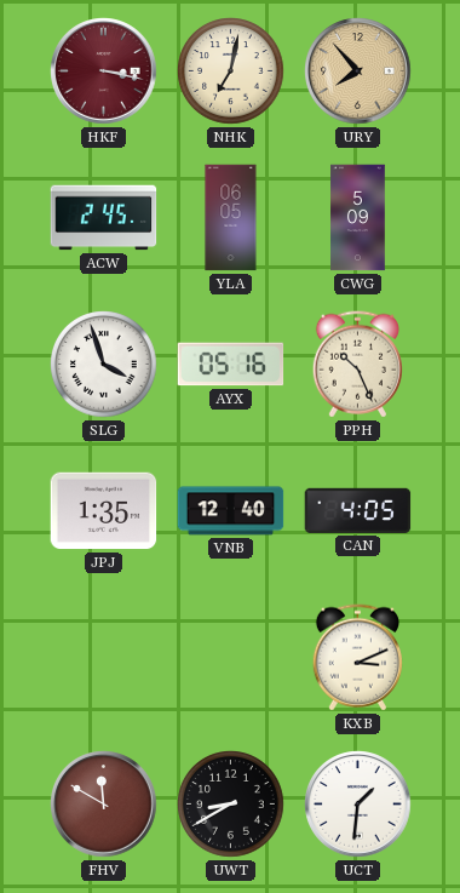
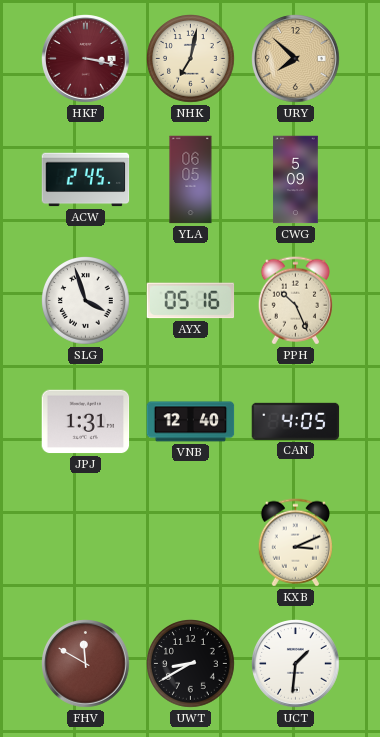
URY: 7:53 -> 7:52 (296, 59)
JPJ: 1:35 -> 1:31 (86, 422)
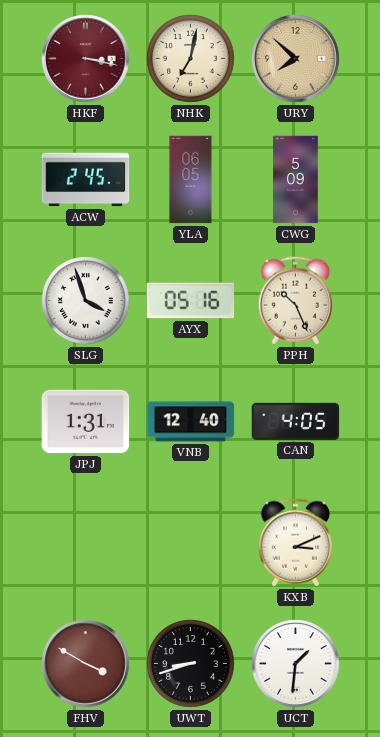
FHV: 11:50 -> 3:50 (86, 664)
UWT: 8:40 -> 8:42 (191, 664)
